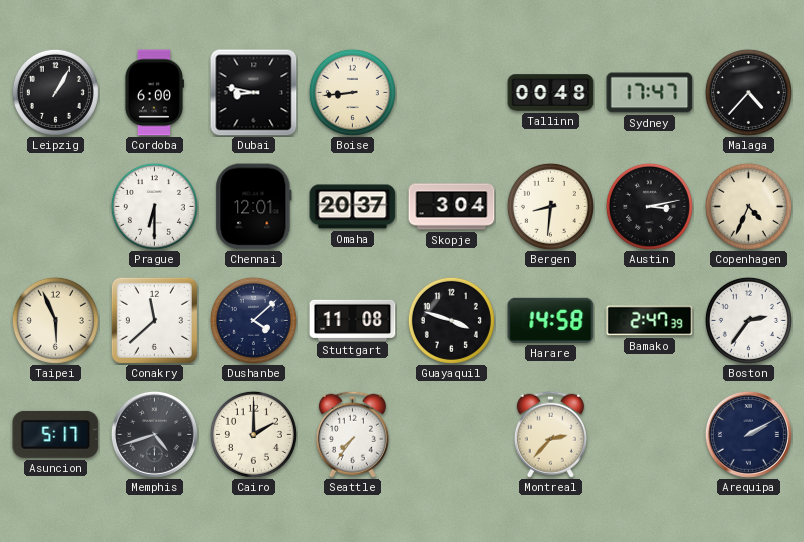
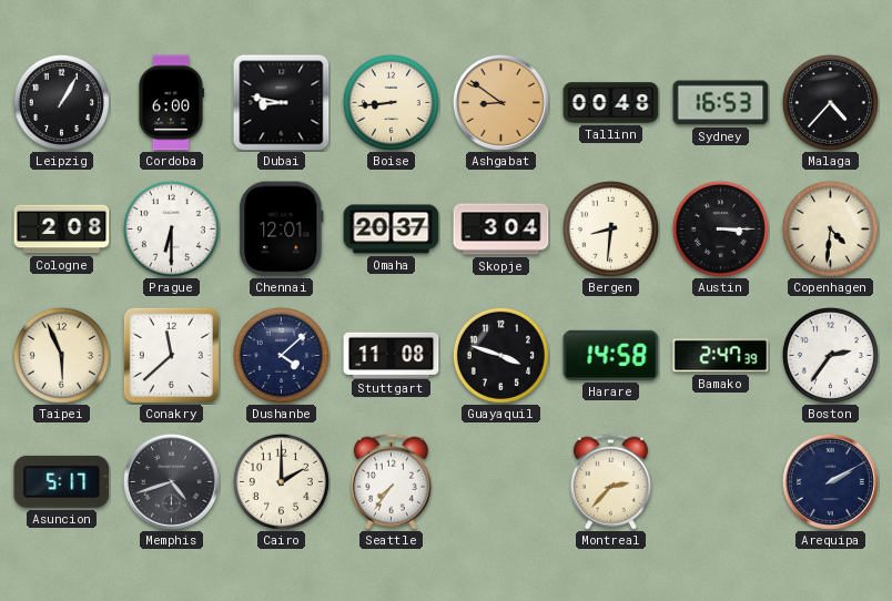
Ashgabat: none -> 8:51 (500, 102)
Sydney: 17:47 -> 16:53 (721, 103)
Cologne: none -> 2:08 (62, 230)
Austin: 3:13 -> 3:15 (720, 228)
Copenhagen: 4:34 -> 4:31 (830, 228)
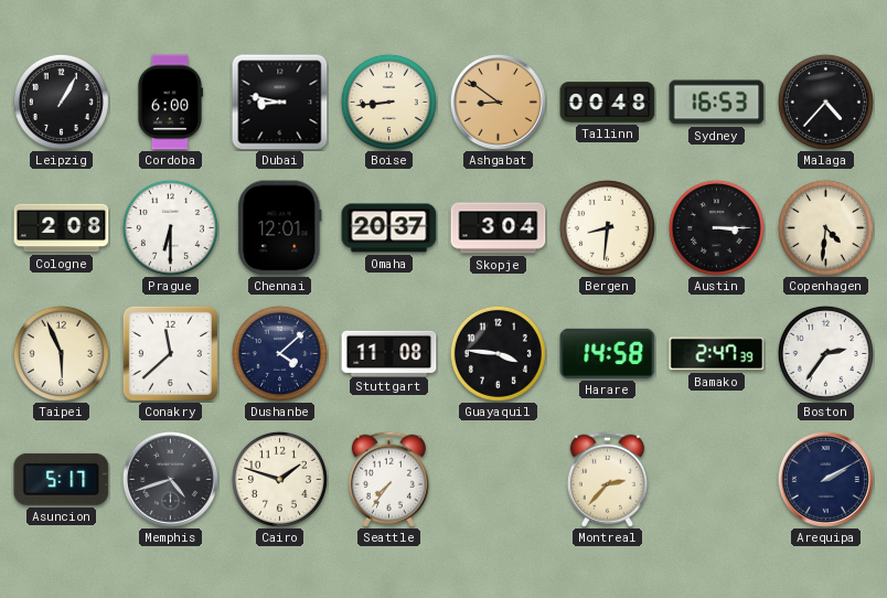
Guayaquil: 3:48 -> 3:46 (498, 353)
Cairo: 2:00 -> 1:48 (279, 479)
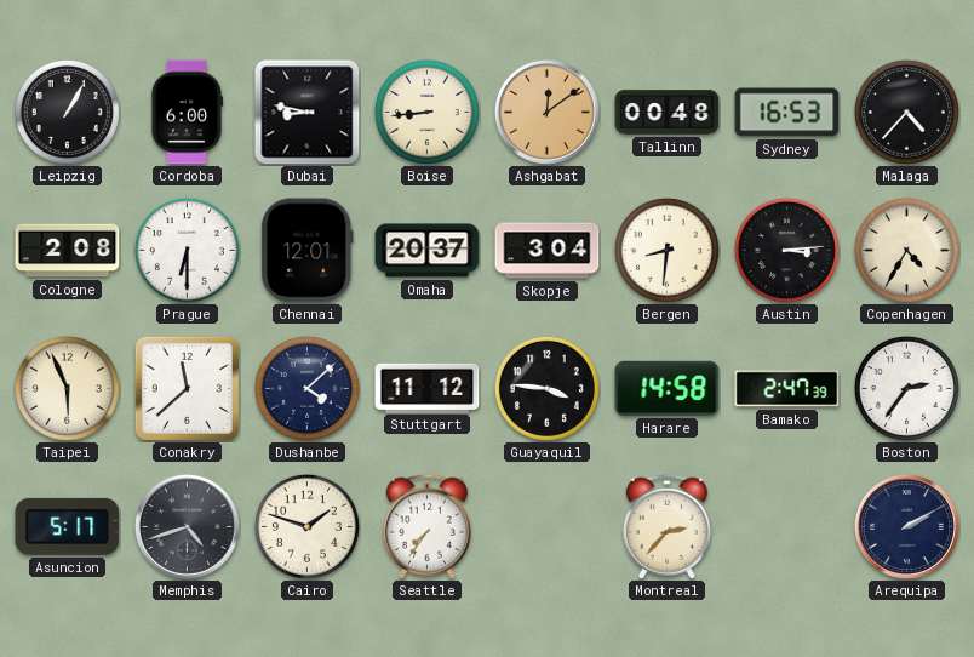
Ashgabat: 8:51 -> 12:09 (546, 112)
Austin: 3:15 -> 3:14 (786, 250)
Copenhagen: 4:31 -> 4:35 (906, 250)
Stuttgart: 11:08 -> 11:12 (428, 388)
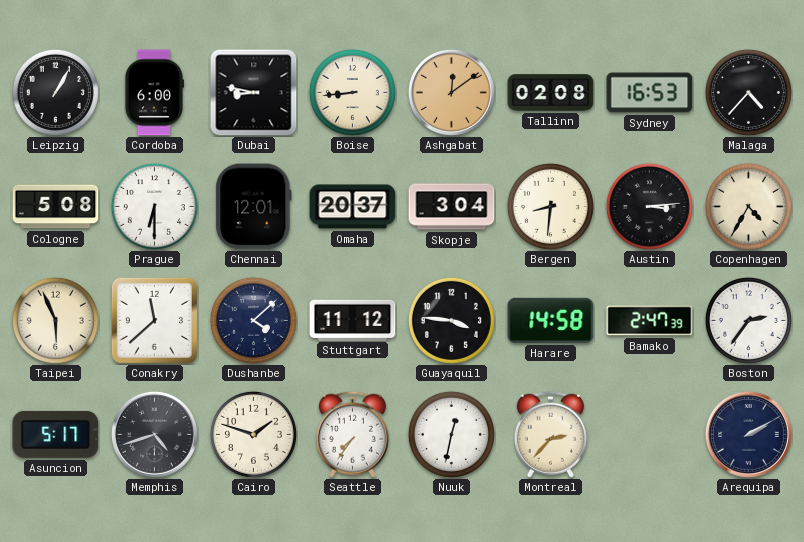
Tallinn: 00:48 -> 02:08 (551, 93)
Cologne: 2:08 -> 5:08 (56, 207)
Nuuk: none -> 12:32 (451, 434)
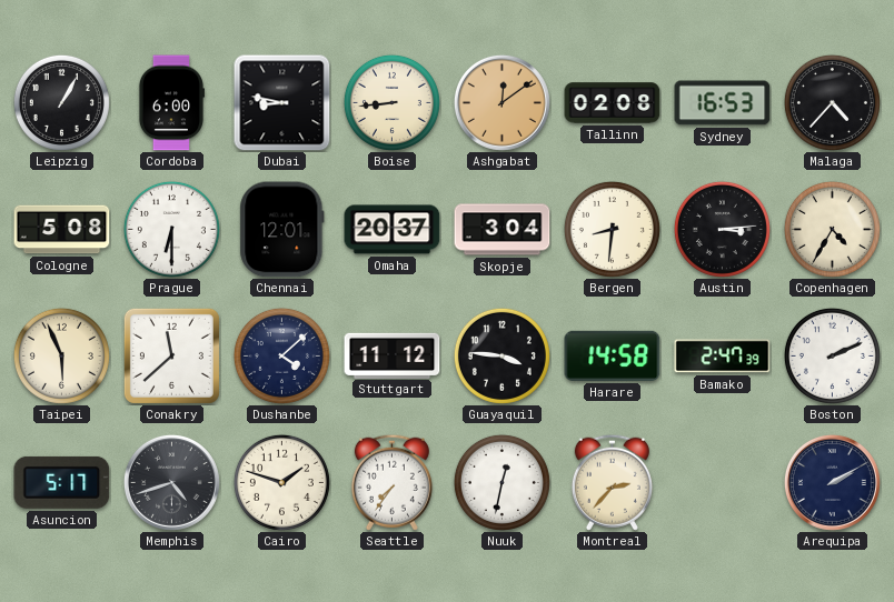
Boston: 2:36 -> 2:11 (832, 355)
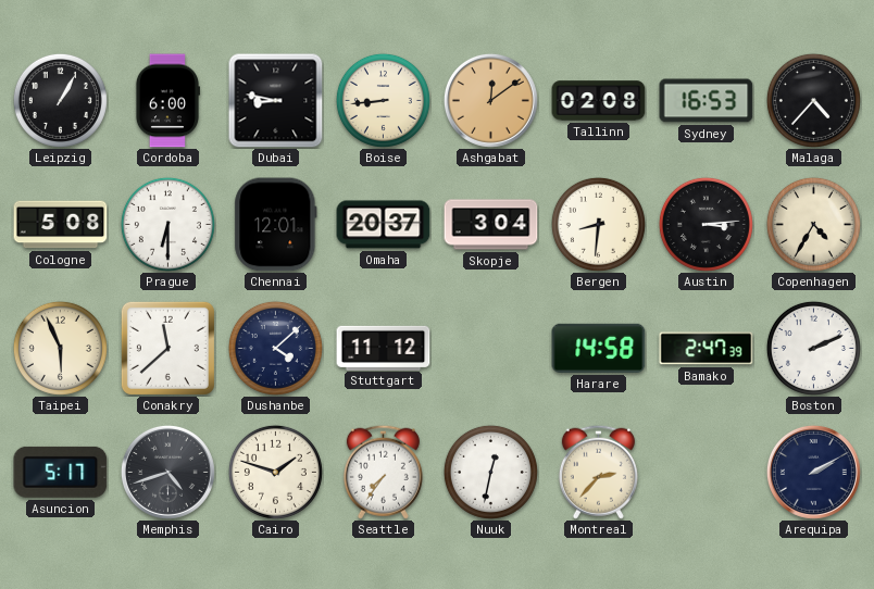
Guayaquil: 3:46 -> none (501, 355)
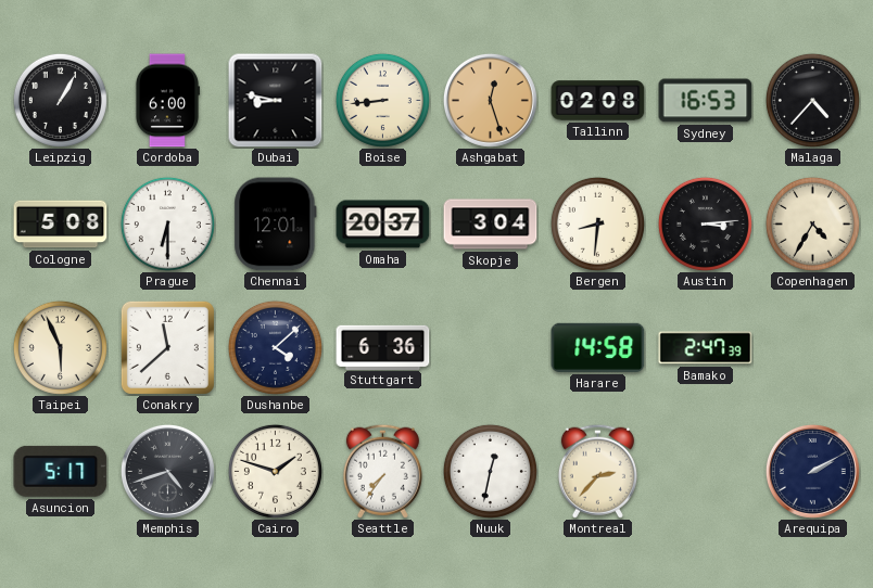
Ashgabat: 12:09 -> 12:27 (490, 100)
Stuttgart: 11:12 -> 6:36 (383, 347)
Boston: 2:11 -> none (813, 348)
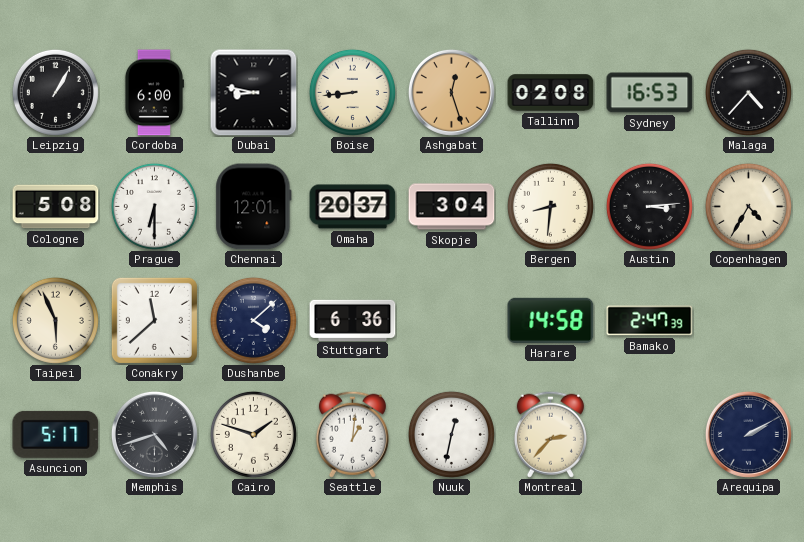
Seattle: 7:36 -> 1:01 (352, 434)
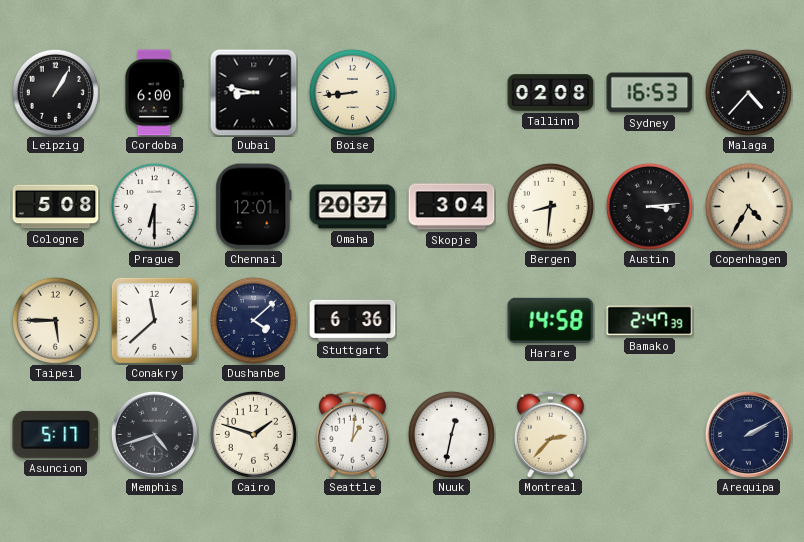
Ashgabat: 12:27 -> none (451, 92)
Taipei: 5:56 -> 5:45 (55, 320)
